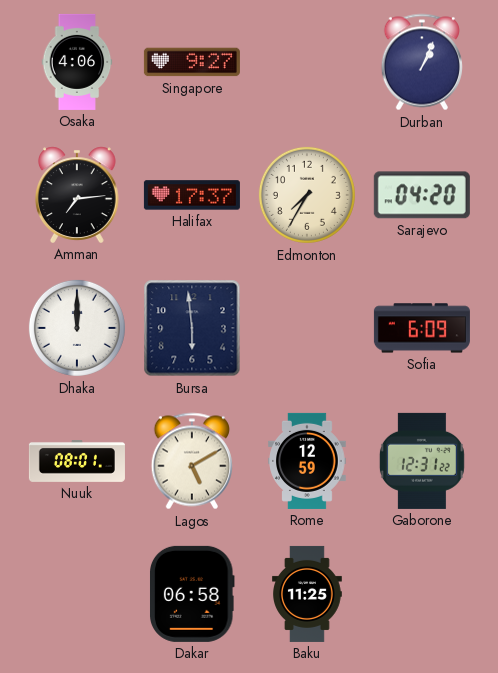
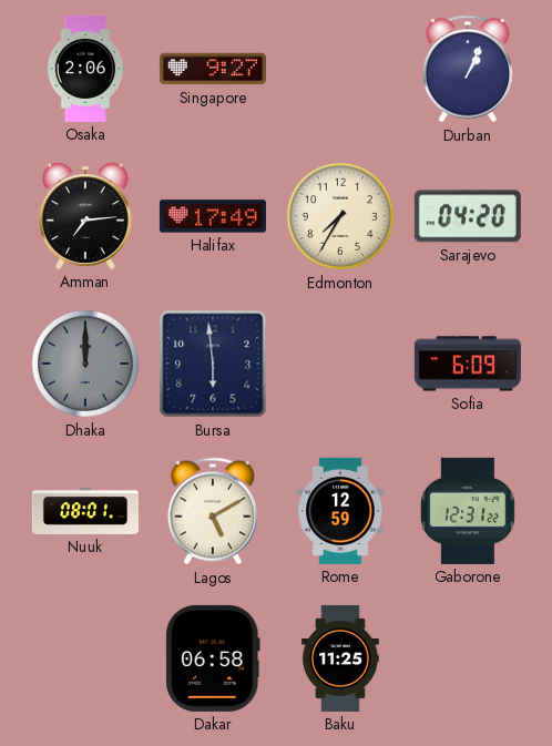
Osaka: 4:06 -> 2:06 (85, 69)
Halifax: 17:37 -> 17:49 (213, 216)
Dhaka dial: white -> grey (85, 364)
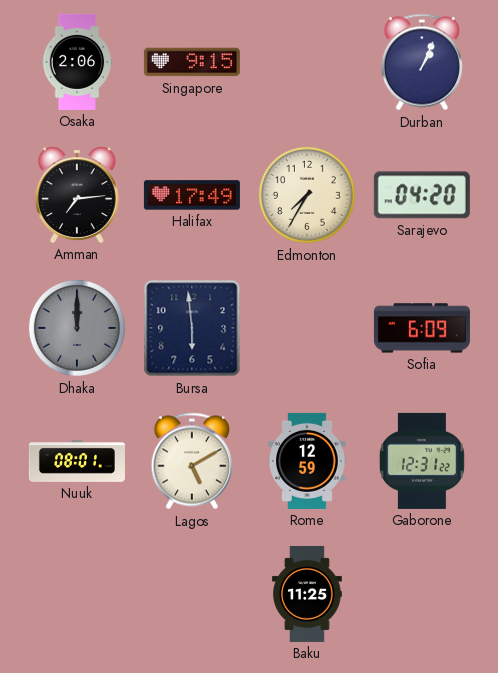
Singapore: 9:27 -> 9:15 (192, 62)
Dakar: 06:58 -> none (214, 658)
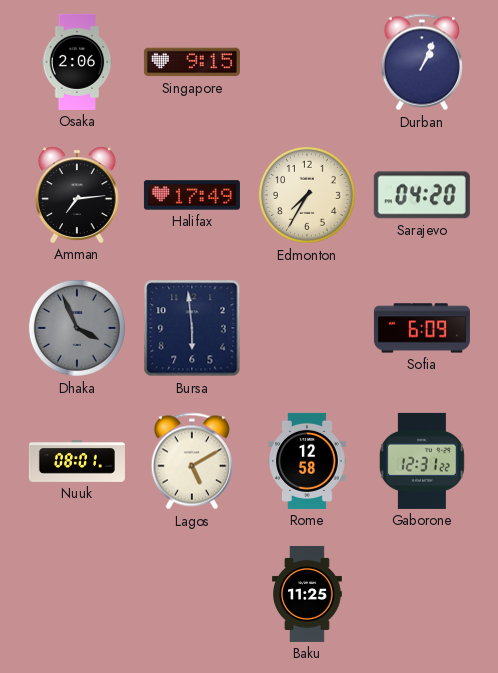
Dhaka: 12:00 -> 3:56 (77, 328)
Rome: 12:59 -> 12:58 (307, 461)
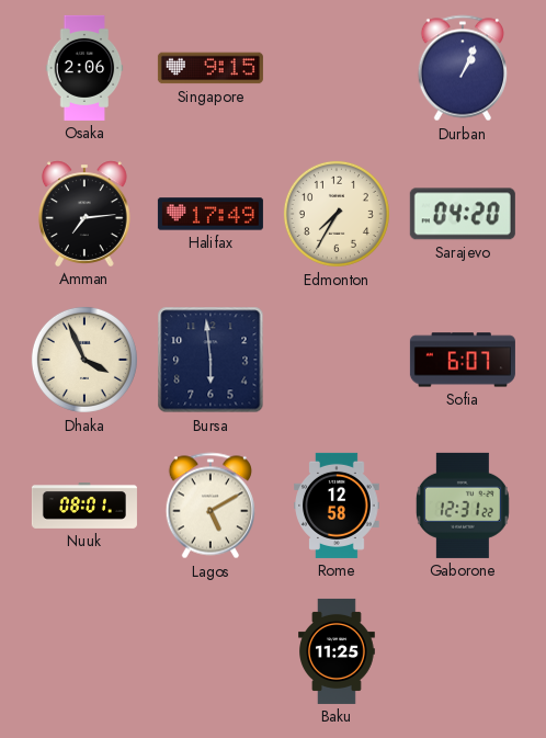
Dhaka dial: grey -> cream (84, 360)
Sofia: 6:09 -> 6:07 (463, 360)
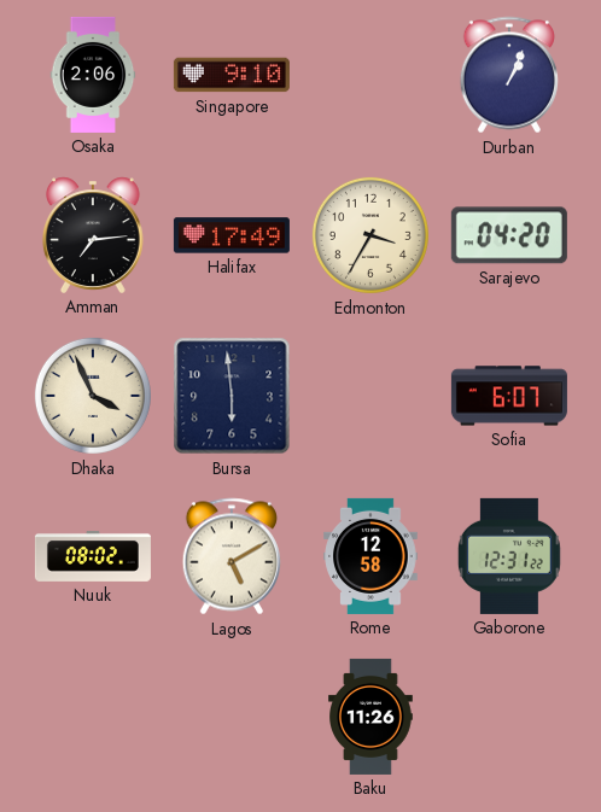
Singapore: 9:15 -> 9:10 (232, 75)
Edmonton: 7:35 -> 3:35 (370, 235)
Nuuk: 08:01 -> 08:02 (93, 557)
Baku: 11:25 -> 11:26 (372, 717)
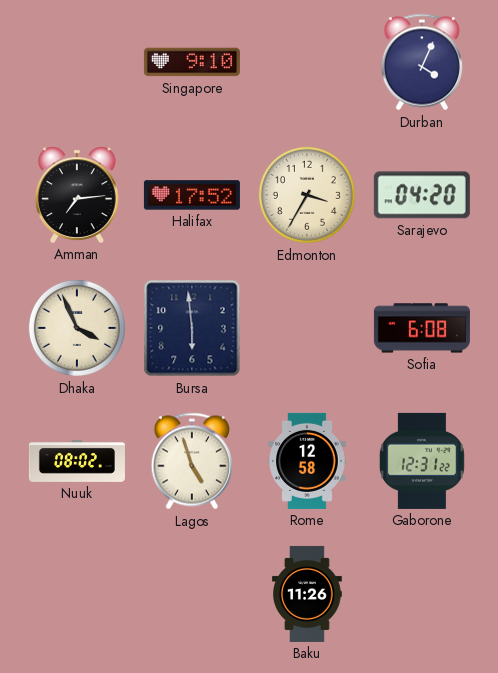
Osaka: 2:06 -> none (93, 75)
Durban: 1:04 -> 4:04 (422, 62)
Halifax: 17:49 -> 17:52 (192, 195)
Sofia: 6:07 -> 6:08 (422, 328)
Lagos: 5:10 -> 4:57 (192, 461)
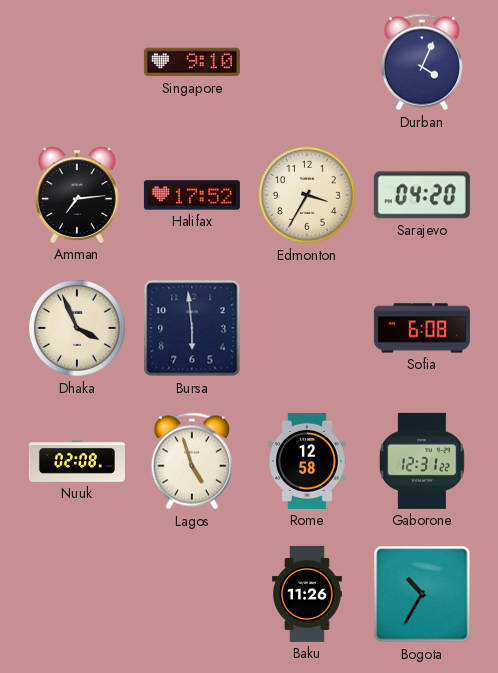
Nuuk: 08:02 -> 02:08 (77, 462)
Bogota: none -> 10:35 (422, 594)
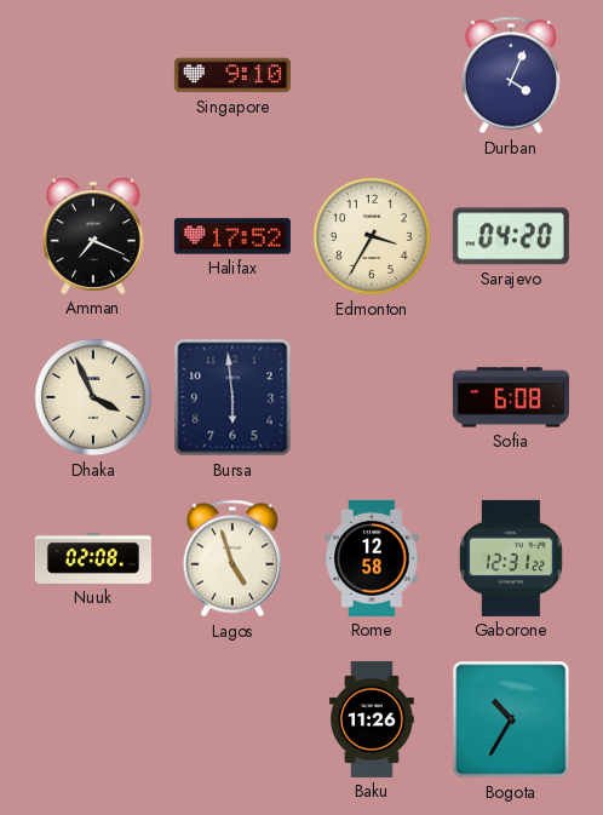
Amman: 7:14 -> 7:19 (93, 236)
